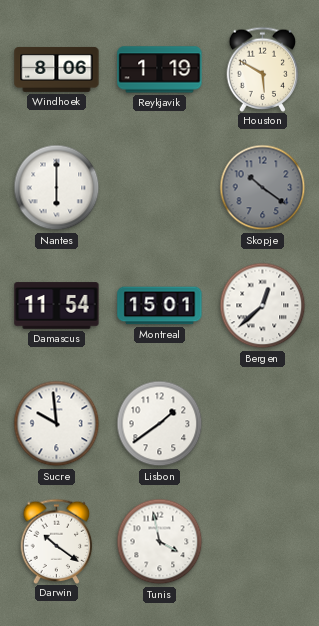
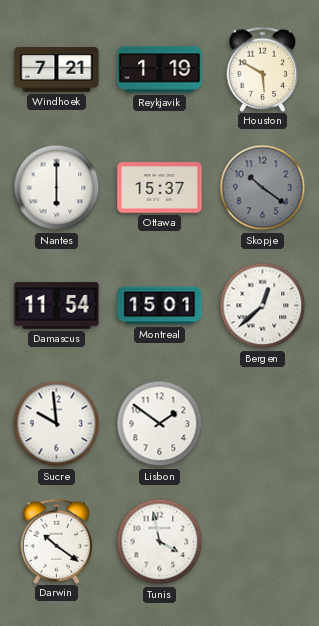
Windhoek: 8:06 -> 7:21 (57, 69)
Ottawa: none -> 15:37 (160, 188)
Lisbon: 1:39 -> 1:51 (160, 424)
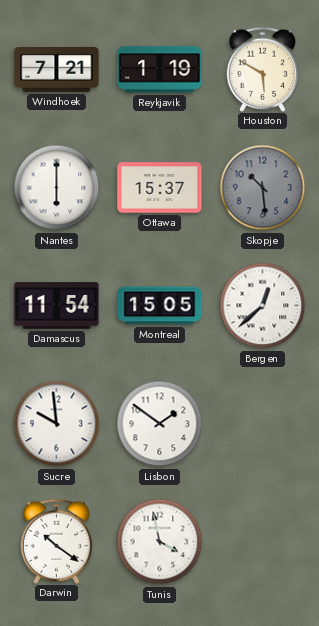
Skopje: 10:21 -> 10:29 (263, 188)
Montreal: 15:01 -> 15:05 (160, 306)
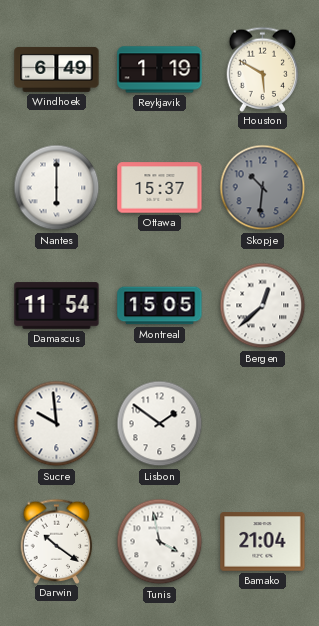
Windhoek: 7:21 -> 6:49 (57, 69)
Skopje: 10:29 -> 10:31 (263, 188)
Bamako: none -> 21:04 (263, 542)
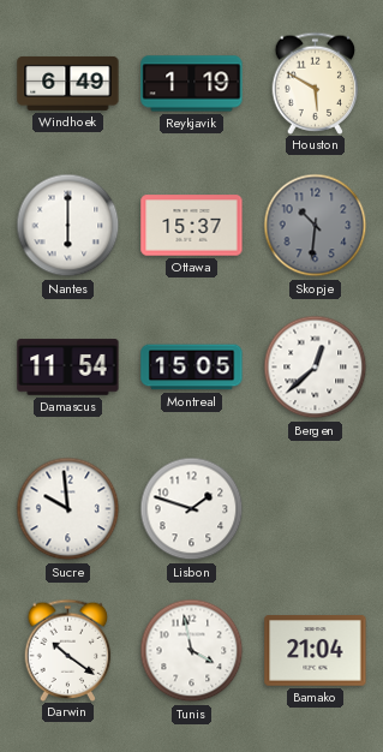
Lisbon: 1:51 -> 1:48 (192, 509)
